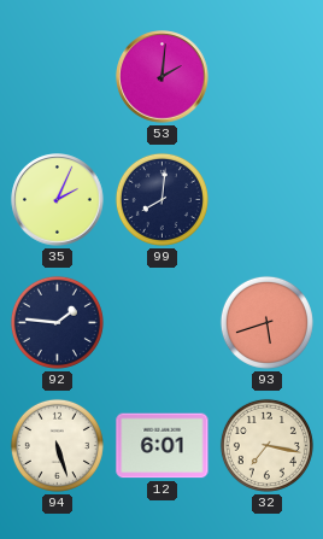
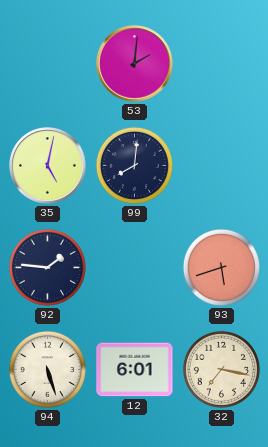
35: 2:04 -> 5:02 (48, 166)
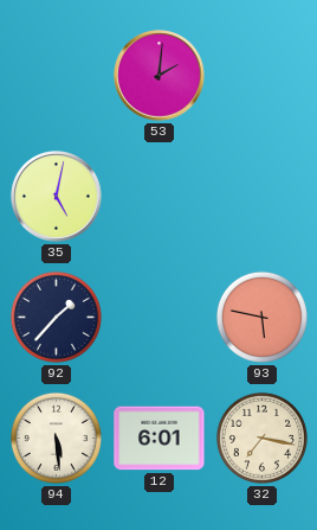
99: 8:01 -> none (134, 165)
92: 1:46 -> 1:37 (56, 317)
93: 5:42 -> 5:47 (261, 317)
94: 5:27 -> 5:29 (56, 438)
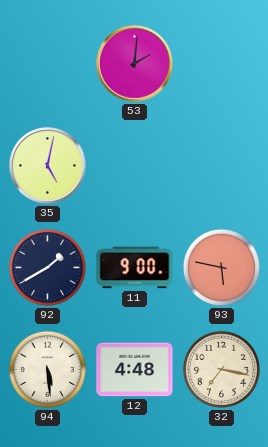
92: 1:37 -> 1:40 (47, 267)
11: none -> 9:00 (135, 268)
12: 6:01 -> 4:48 (135, 370)
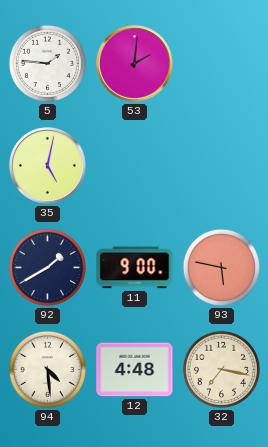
5: none -> 1:46 (47, 63)
94: 5:29 -> 4:29 (47, 369)
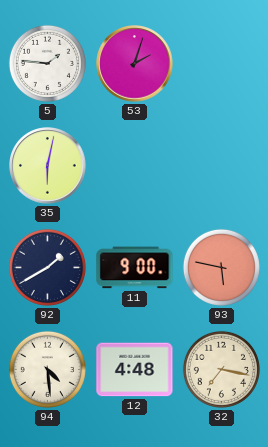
53: 2:01 -> 2:03 (135, 64)
35: 5:02 -> 6:02 (48, 166)
